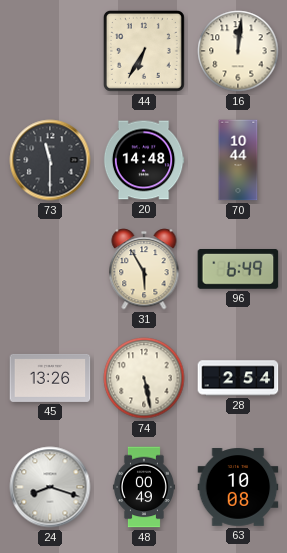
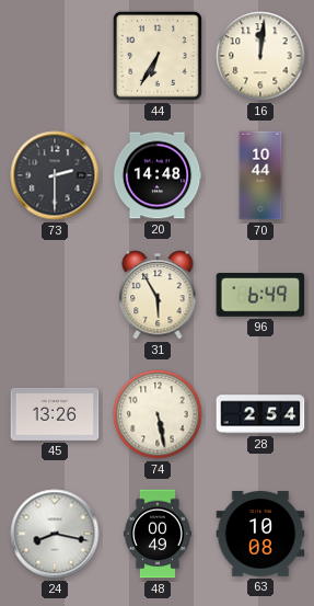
73: 11:30 -> 2:30 (55, 175)
24: 8:18 -> 8:17 (55, 534)
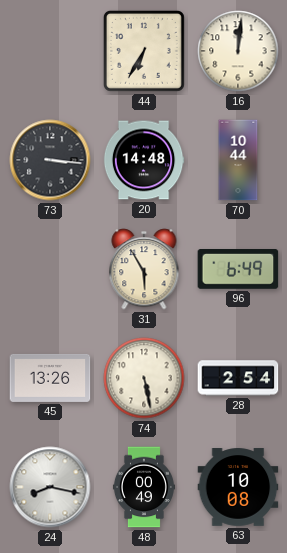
73: 2:30 -> 3:16 (50, 160)
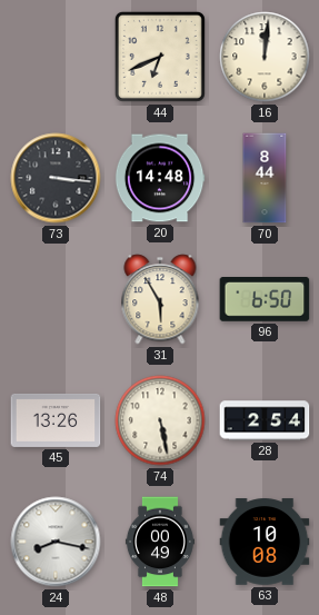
44: 6:35 -> 6:41 (160, 57)
70: 10:44 -> 8:44 (265, 178)
96: 6:49 -> 6:50 (265, 300)
